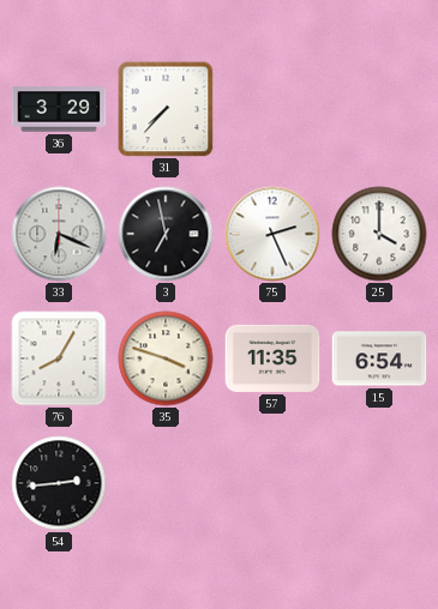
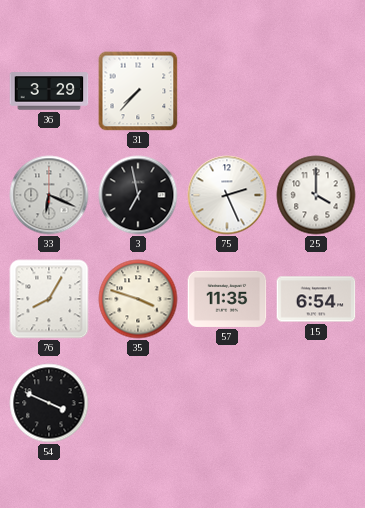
54: 2:44 -> 3:49 (49, 403)
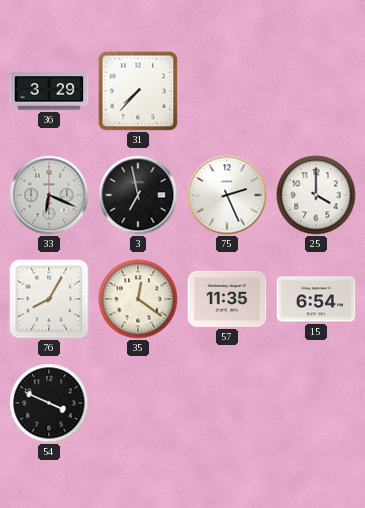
35: 3:48 -> 12:21 (138, 299)
